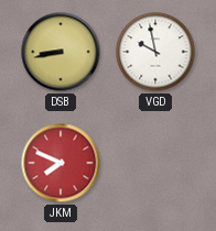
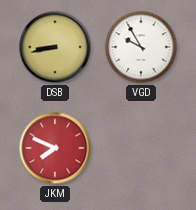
VGD: 9:58 -> 9:55 (141, 47)
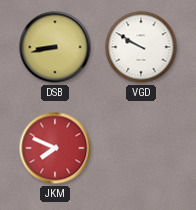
VGD: 9:55 -> 9:50 (141, 47)
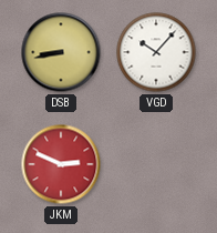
VGD: 9:50 -> 10:07 (156, 52)
JKM: 7:49 -> 2:49 (61, 164)
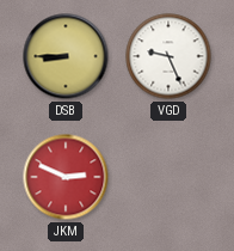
DSB: 8:43 -> 8:45 (66, 56)
VGD: 10:07 -> 9:26 (168, 56)
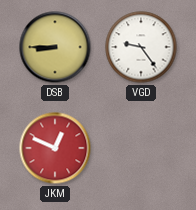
VGD: 9:26 -> 9:24 (141, 47)
JKM: 2:49 -> 12:49 (55, 148)
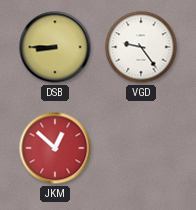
JKM: 12:49 -> 12:52 (55, 148)
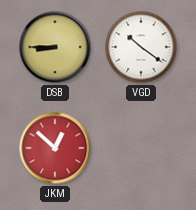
VGD: 9:24 -> 10:21 (141, 47)
